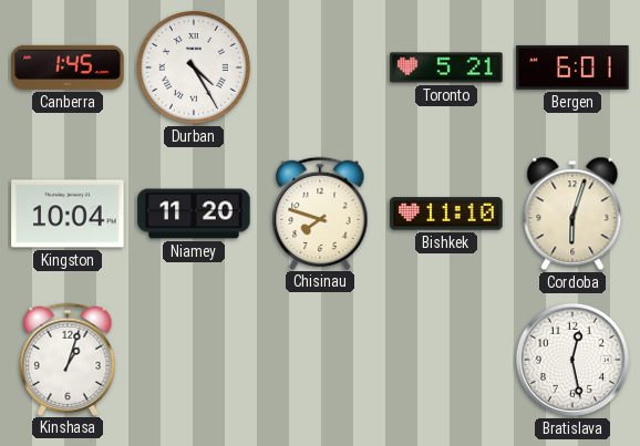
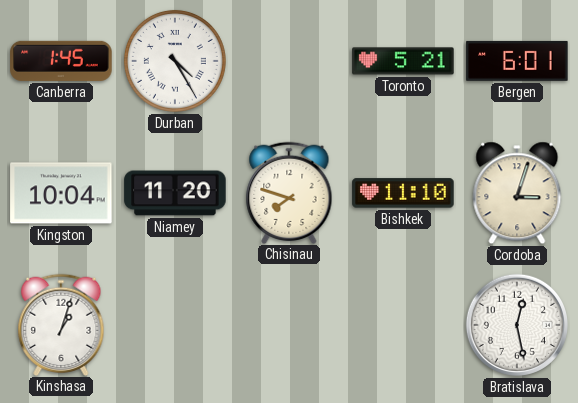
Cordoba: 6:03 -> 3:03 (517, 193)
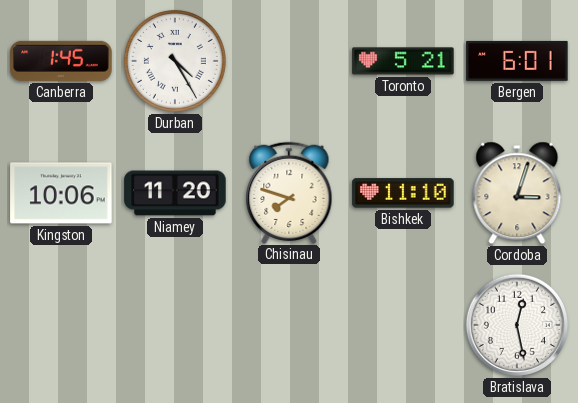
Kingston: 10:04 -> 10:06 (61, 193)
Kinshasa: 1:03 -> none (61, 324)
